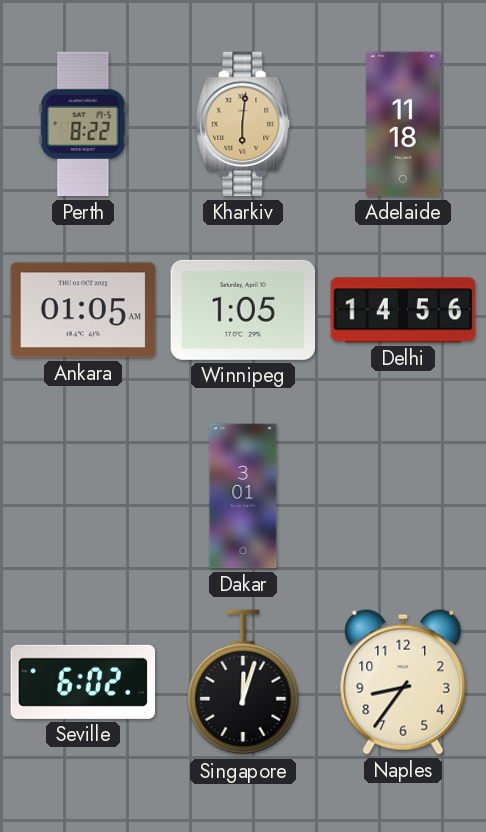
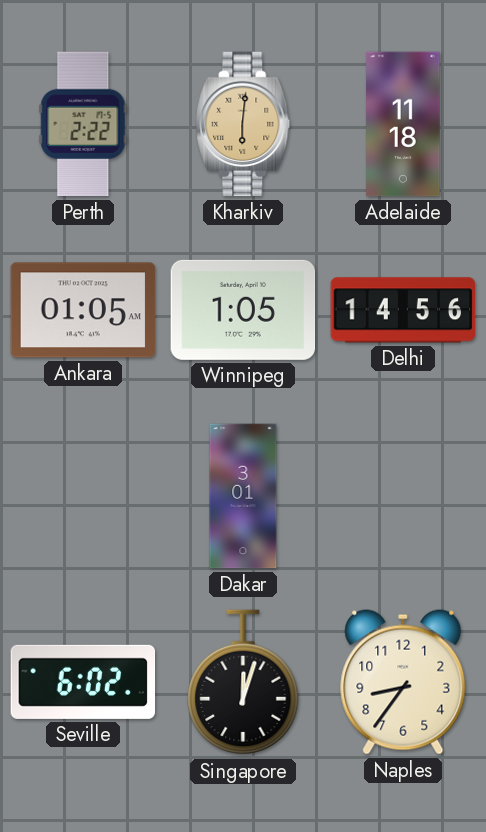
Perth: 8:22 -> 2:22 (83, 124)
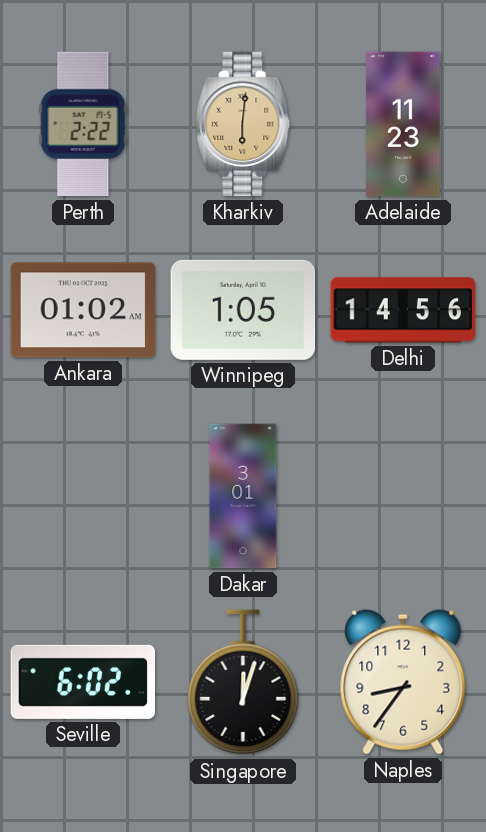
Adelaide: 11:18 -> 11:23 (403, 124)
Ankara: 01:05 -> 01:02 (83, 310)
